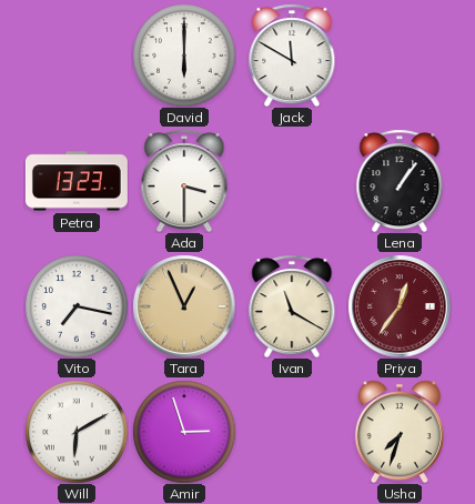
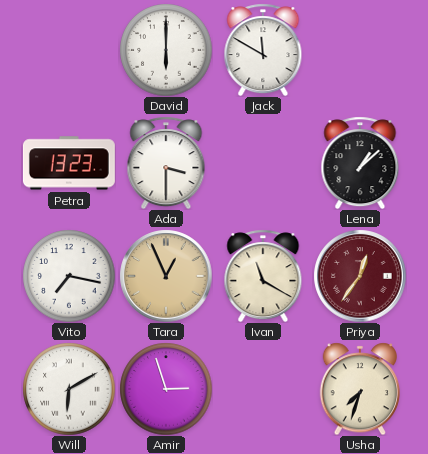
Lena: 1:06 -> 1:08 (360, 163)
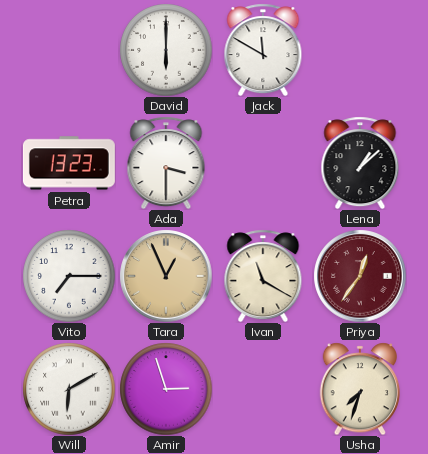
Vito: 7:17 -> 7:15 (69, 276)
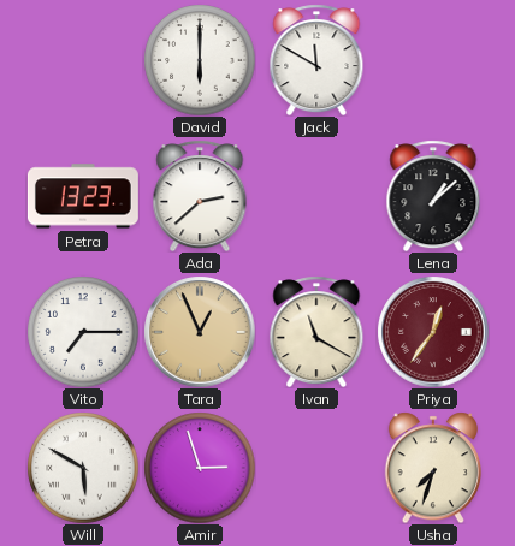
Ada: 3:30 -> 2:38 (200, 196)
Will: 6:10 -> 5:50 (83, 468)
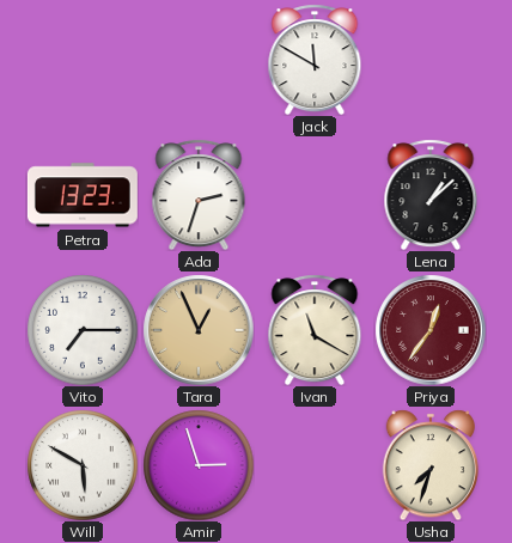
David: 6:00 -> none (200, 60)
Ada: 2:38 -> 2:33 (199, 195)
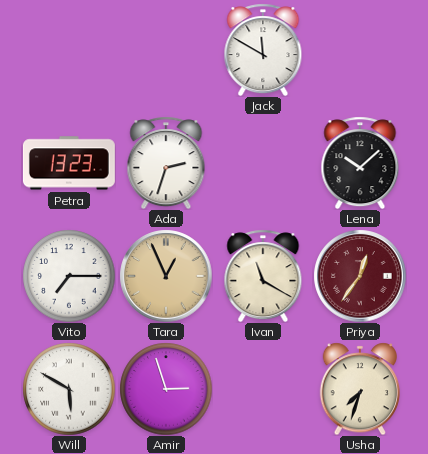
Lena: 1:08 -> 10:08 (360, 163)
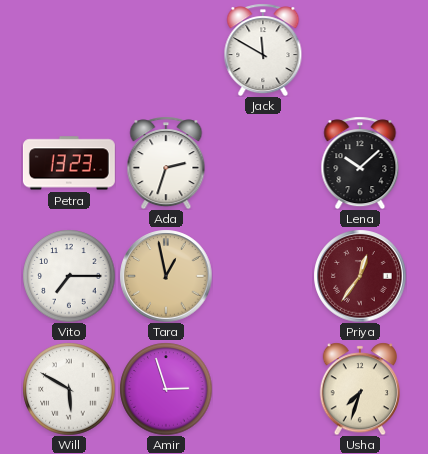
Tara: 12:56 -> 12:58 (166, 276)
Ivan: 11:20 -> none (263, 276)
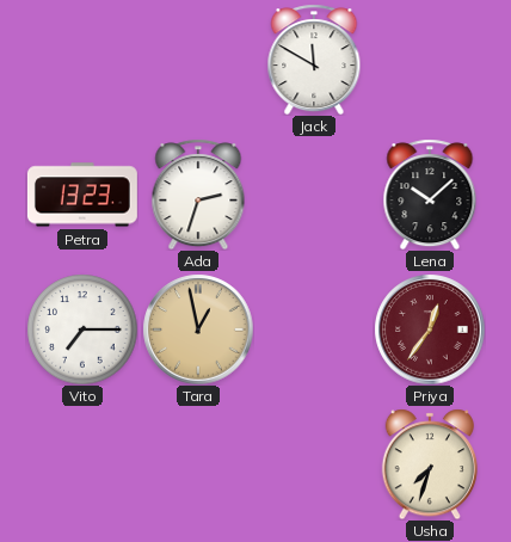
Will: 5:50 -> none (69, 389)
Amir: 2:57 -> none (166, 389)
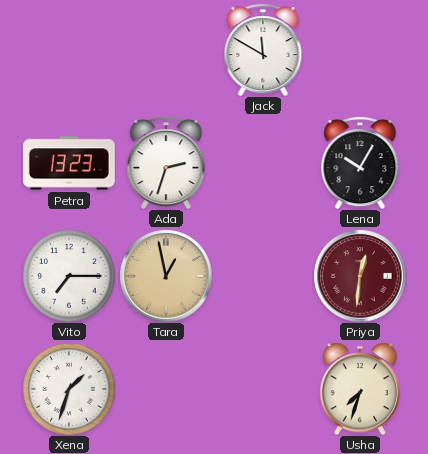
Lena: 10:08 -> 10:05 (360, 163)
Priya: 12:36 -> 12:31 (360, 276)
Xena: none -> 1:33 (69, 389)
